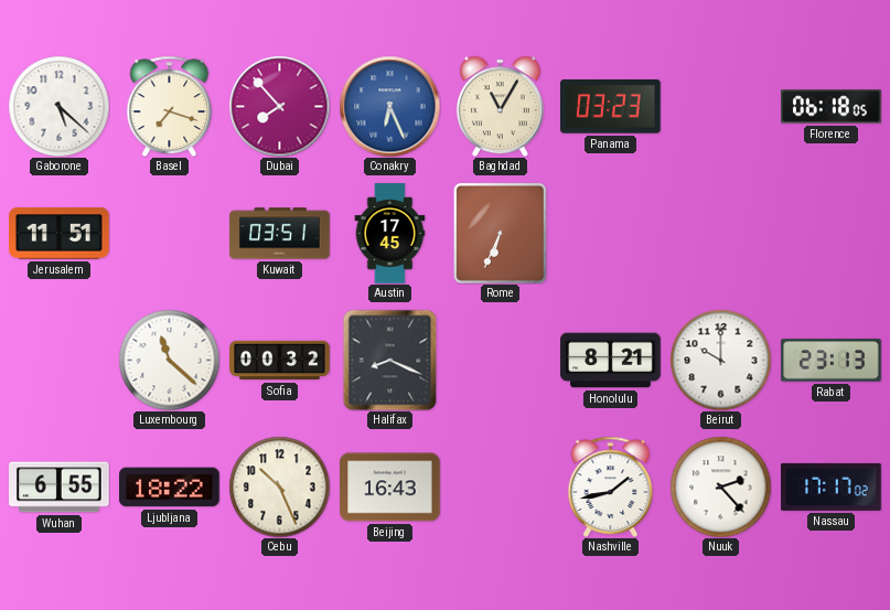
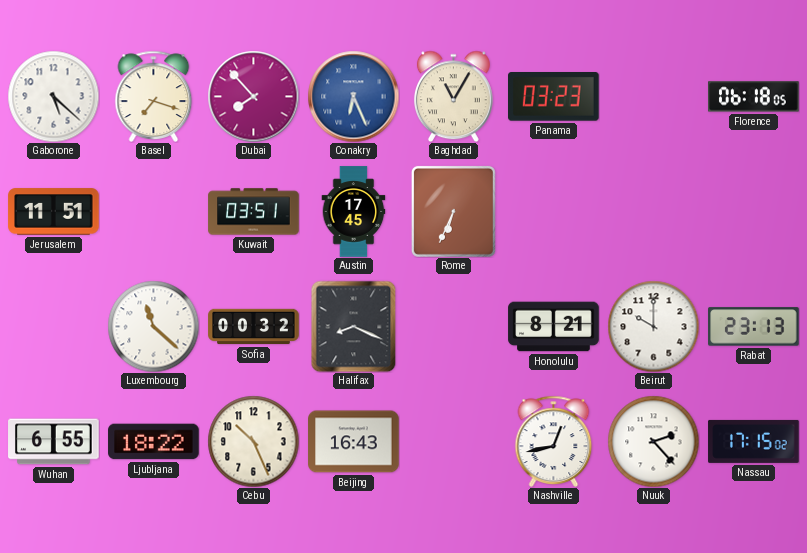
Nashville: 1:43 -> 12:43 (554, 441)
Nassau: 17:17 -> 17:15 (754, 441)
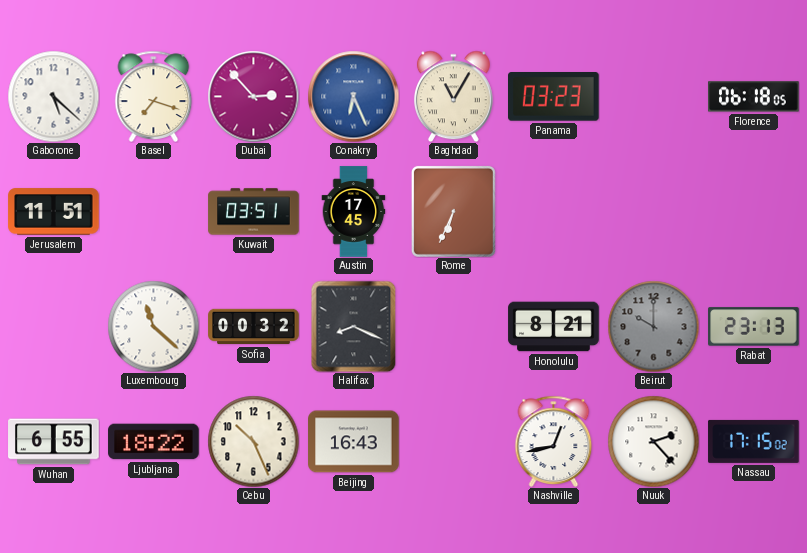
Dubai: 7:53 -> 2:53 (253, 96)
Beirut dial: white -> grey (653, 326)
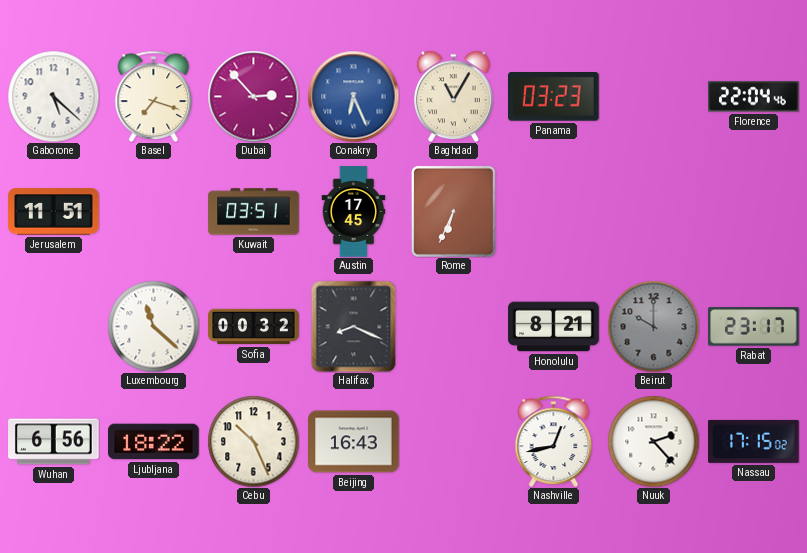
Florence: 06:18 -> 22:04 (754, 97)
Rabat: 23:13 -> 23:17 (754, 327)
Wuhan: 6:55 -> 6:56 (54, 442)
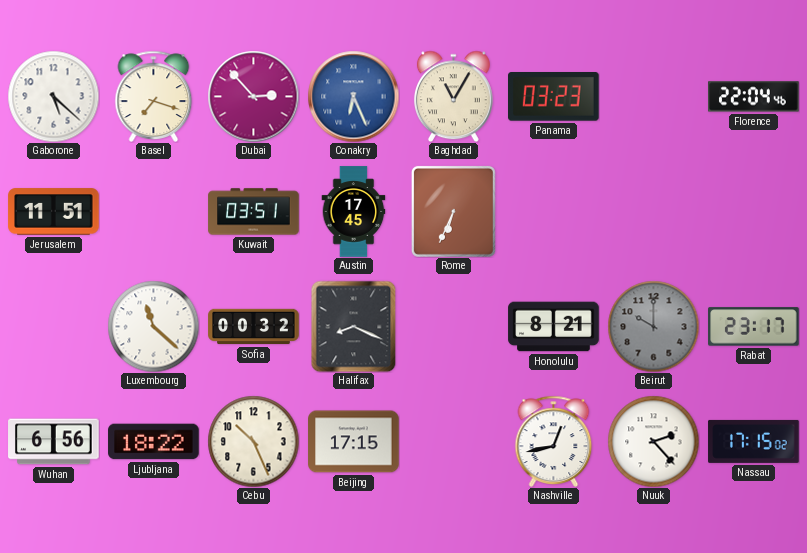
Beijing: 16:43 -> 17:15 (354, 442)
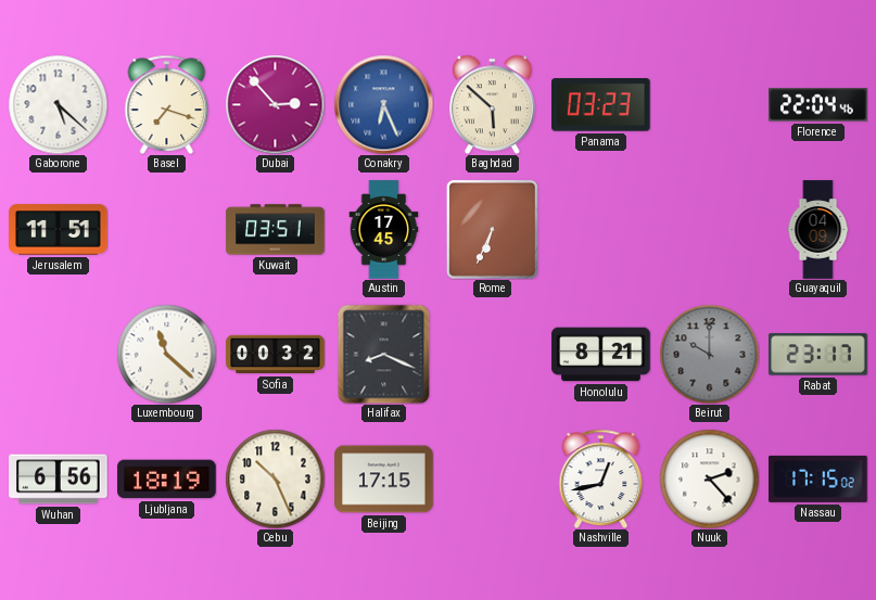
Baghdad: 11:05 -> 5:52 (492, 104)
Guayaquil: none -> 04:09 (818, 230)
Ljubljana: 18:22 -> 18:19 (167, 480)
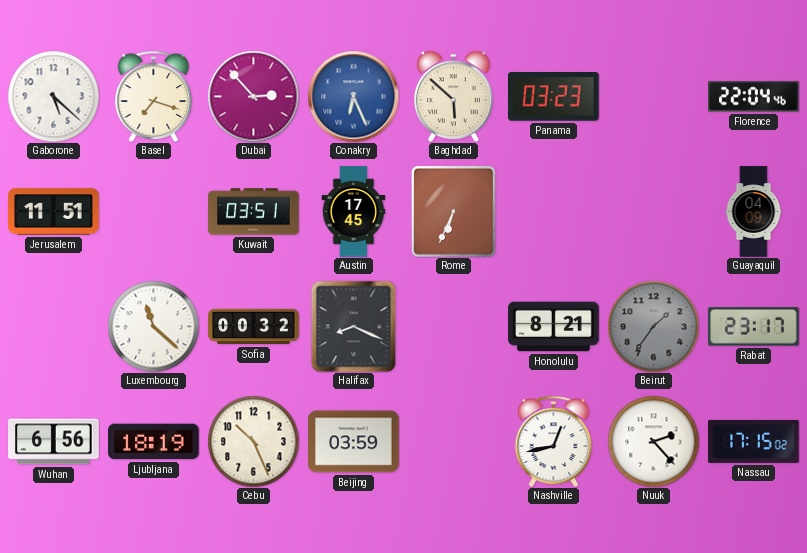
Beirut: 10:00 -> 1:36 (653, 326)
Beijing: 17:15 -> 03:59 (354, 442)
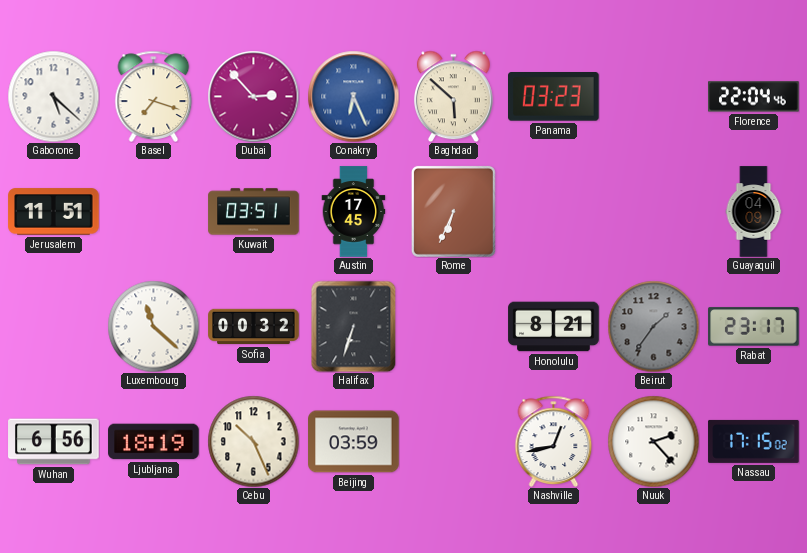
Halifax: 8:19 -> 6:33 (354, 326)
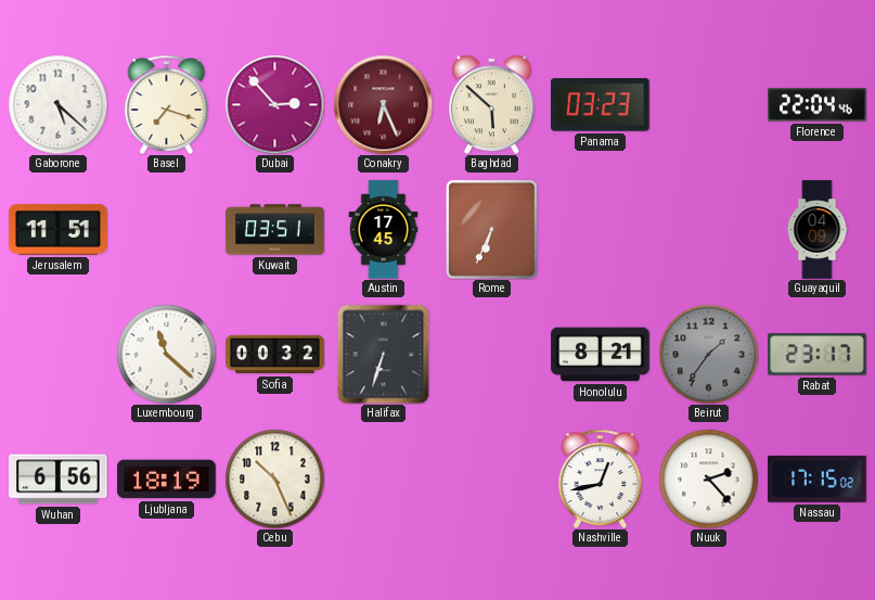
Conakry dial: blue -> burgundy (383, 104)
Beijing: 03:59 -> none (354, 442)
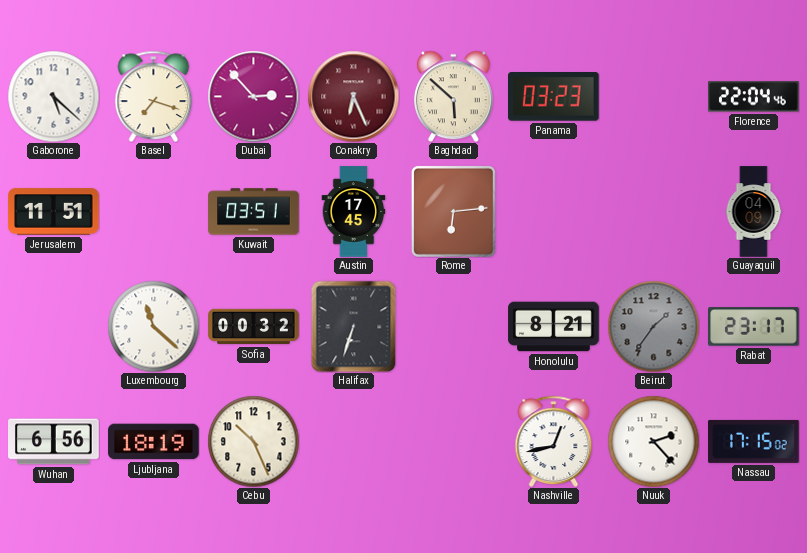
Rome: 6:34 -> 6:14 (453, 211)
